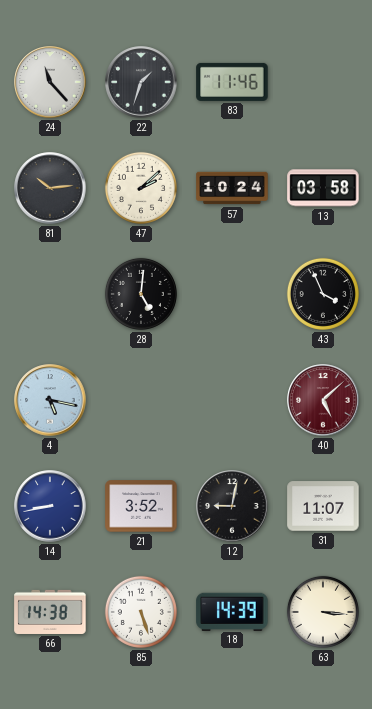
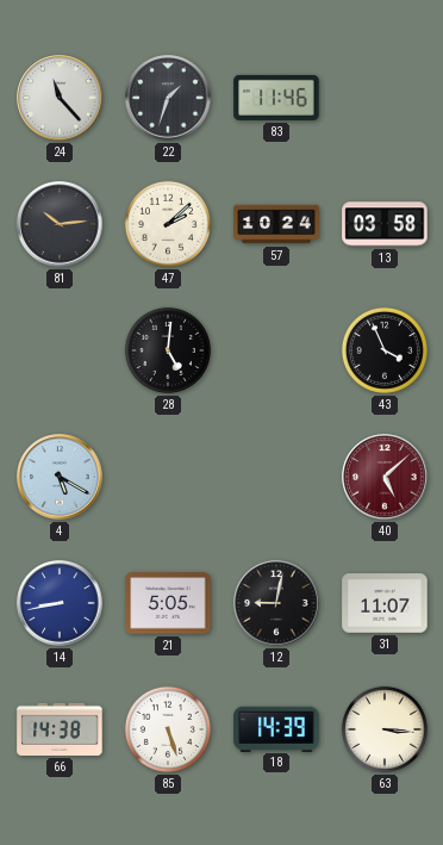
4: 5:17 -> 5:20 (60, 477)
21: 3:52 -> 5:05 (168, 603)
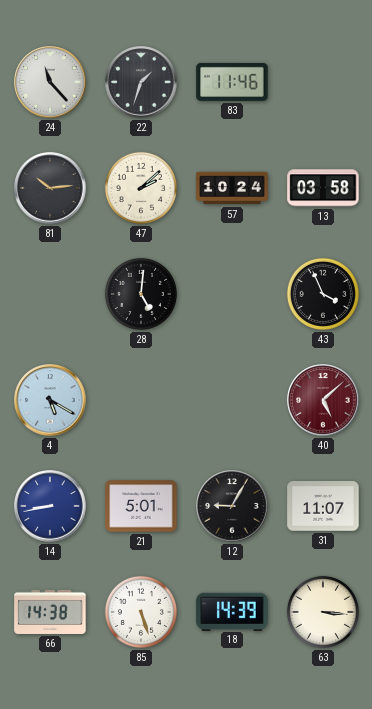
21: 5:05 -> 5:01 (141, 506)
12: 9:02 -> 9:05 (232, 506)
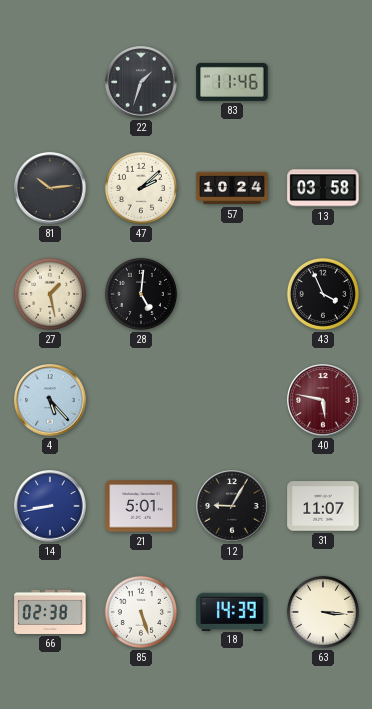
24: 11:23 -> none (50, 82)
27: none -> 1:28 (50, 294)
4: 5:20 -> 5:23 (50, 400)
40: 5:08 -> 5:47 (323, 400)
66: 14:38 -> 02:38 (50, 612)
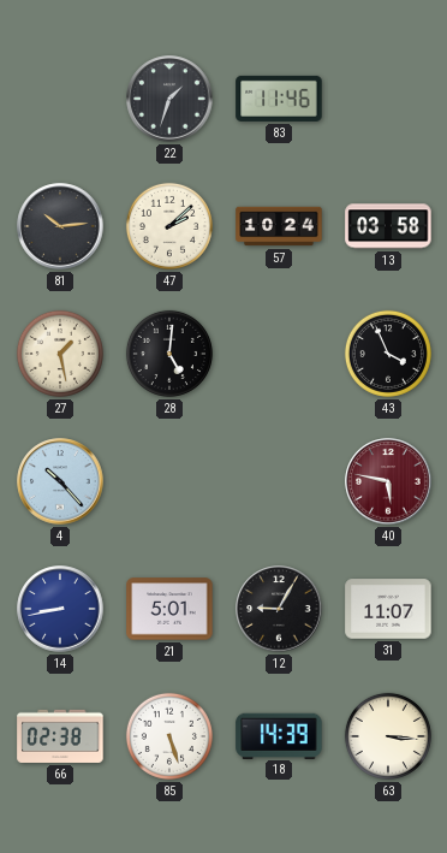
4: 5:23 -> 10:23 (60, 481)
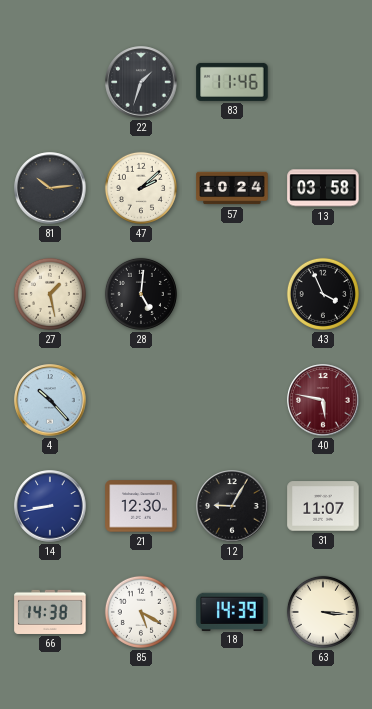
21: 5:01 -> 12:30 (141, 506)
66: 02:38 -> 14:38 (50, 612)
85: 5:27 -> 5:20 (141, 612)
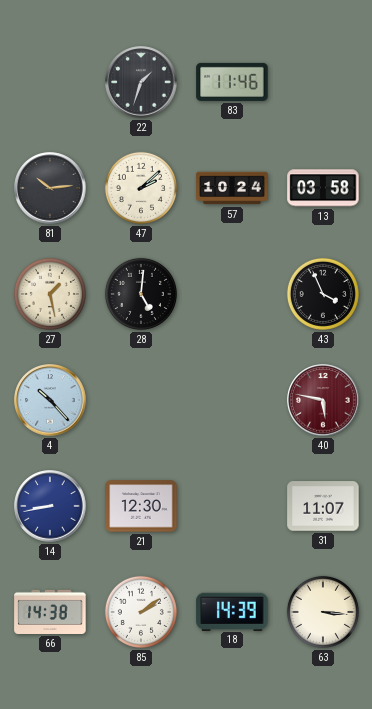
12: 9:05 -> none (232, 506)
85: 5:20 -> 2:09 (141, 612)
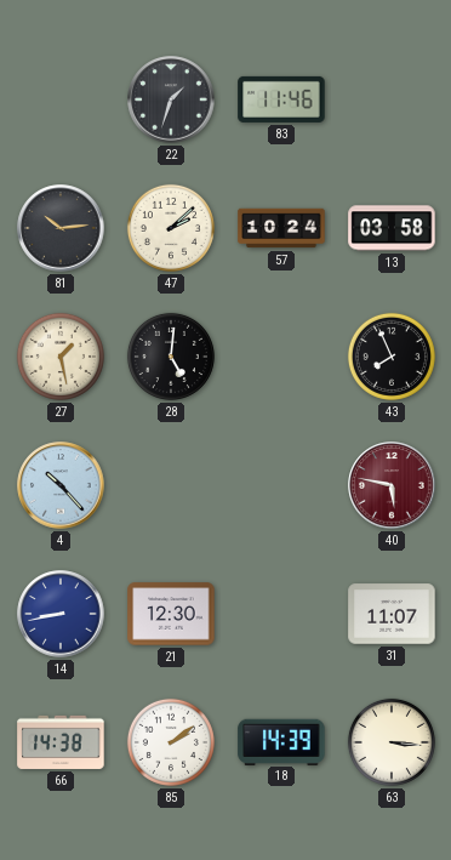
43: 3:56 -> 7:56 (392, 357)
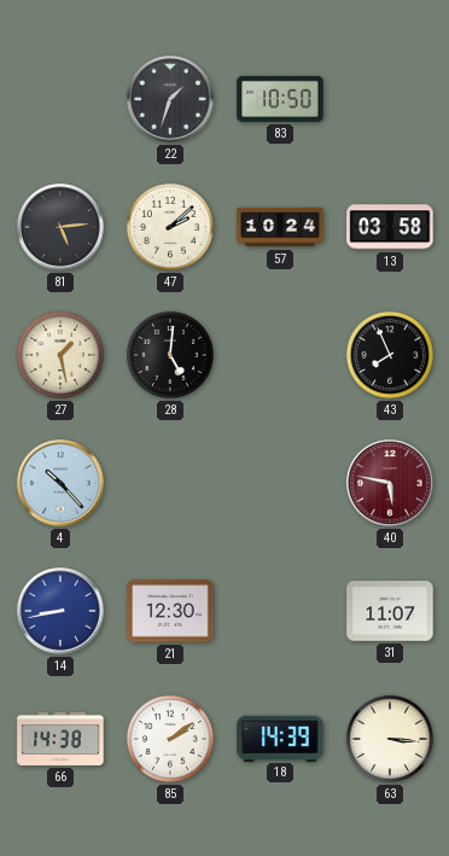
83: 11:46 -> 10:50 (280, 99)
81: 10:14 -> 5:14 (60, 227)
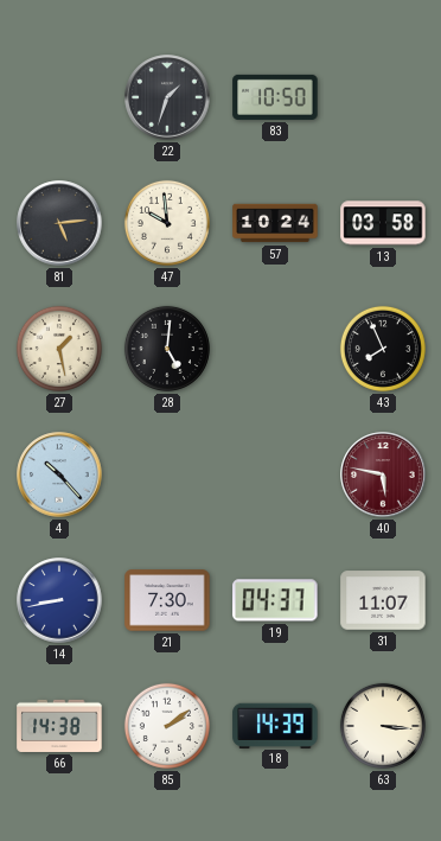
47: 2:08 -> 9:59 (167, 223)
21: 12:30 -> 7:30 (167, 600)
19: none -> 04:37 (275, 600)
